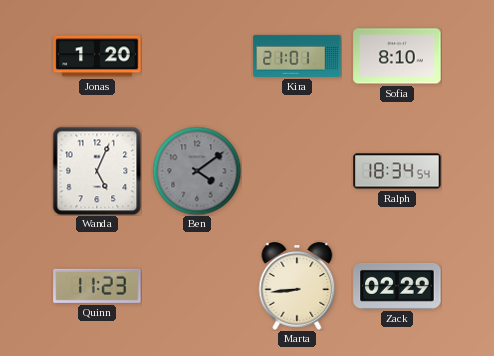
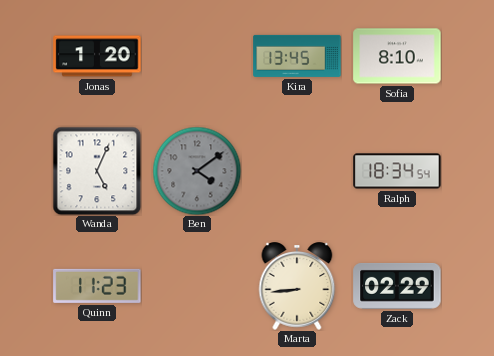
Kira: 21:01 -> 13:45 (297, 56)
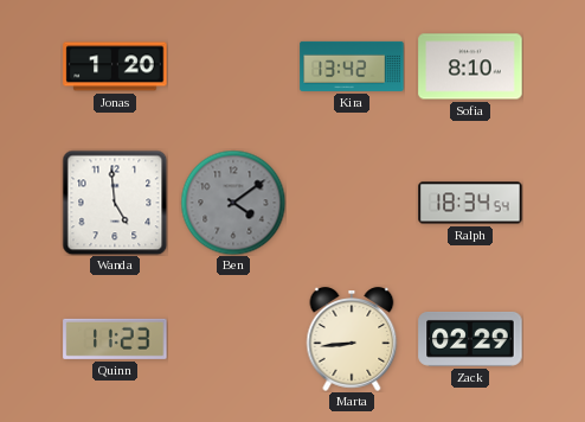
Kira: 13:45 -> 13:42 (352, 66)
Wanda: 5:04 -> 4:59 (115, 203)
